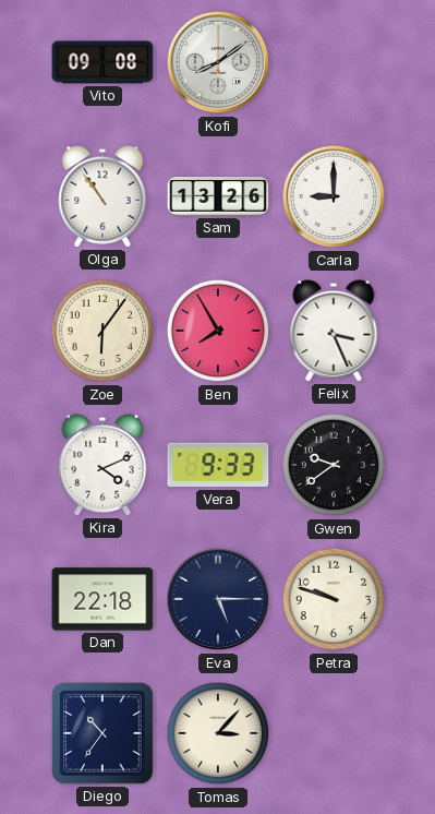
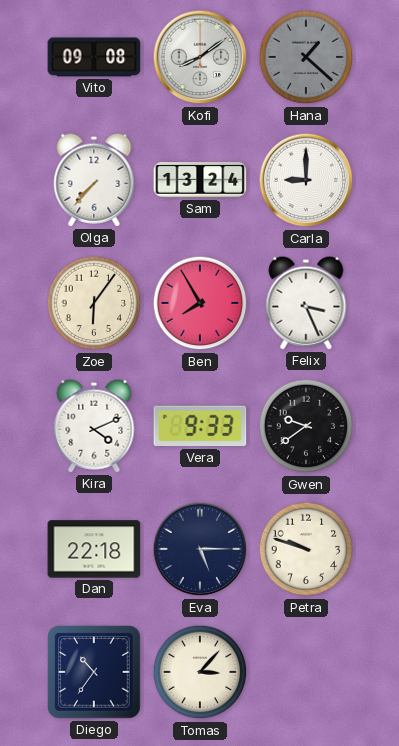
Hana: none -> 1:22 (306, 57)
Olga: 10:54 -> 7:37 (94, 180)
Sam: 13:26 -> 13:24 (200, 181)
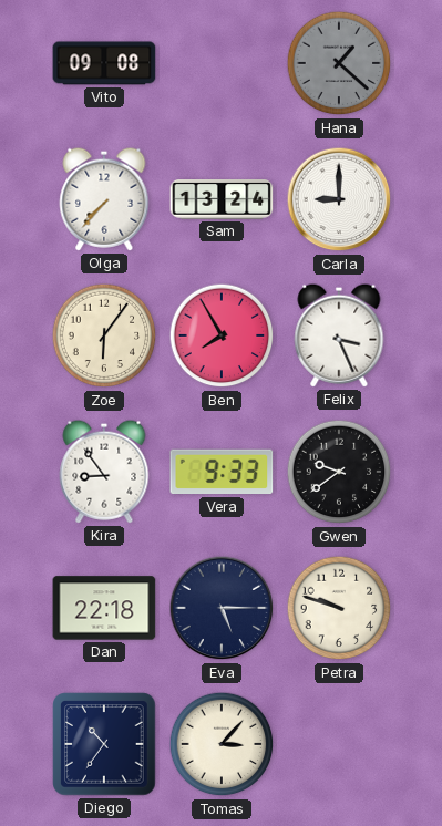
Kofi: 8:09 -> none (200, 57)
Kira: 4:11 -> 8:54 (104, 472)
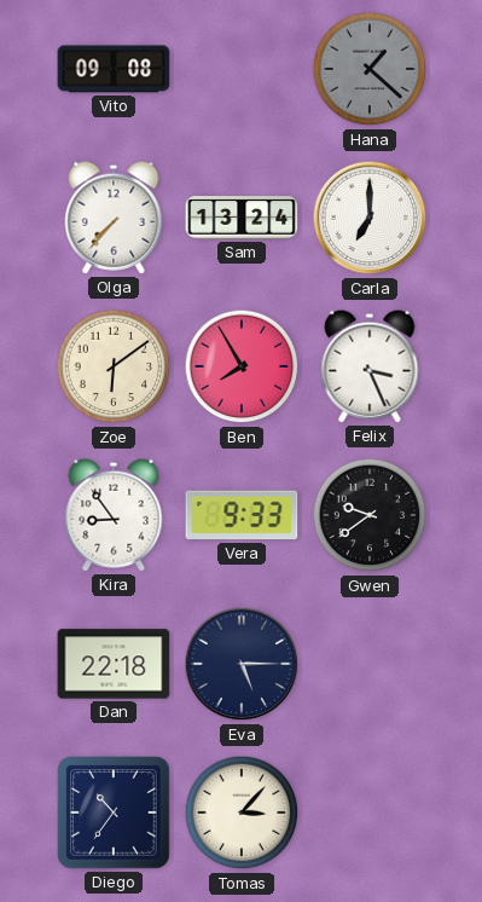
Carla: 9:00 -> 7:00 (370, 218)
Zoe: 6:06 -> 6:09 (114, 366)
Petra: 9:48 -> none (339, 608)
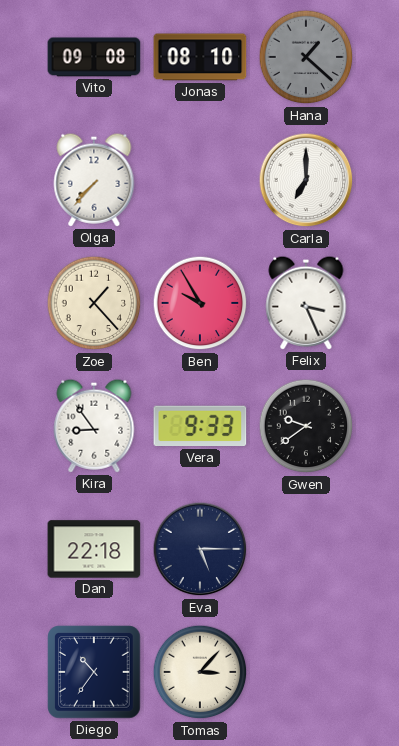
Jonas: none -> 08:10 (200, 57)
Sam: 13:24 -> none (242, 219)
Zoe: 6:09 -> 1:23 (94, 303)
Ben: 7:55 -> 9:55 (200, 303)
